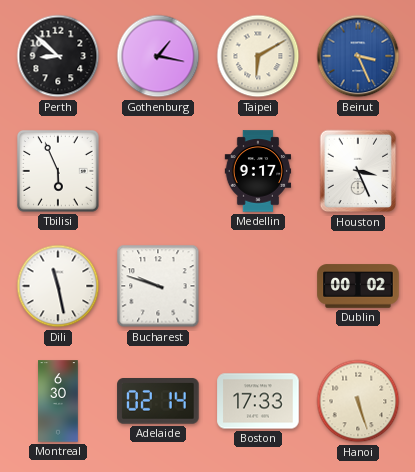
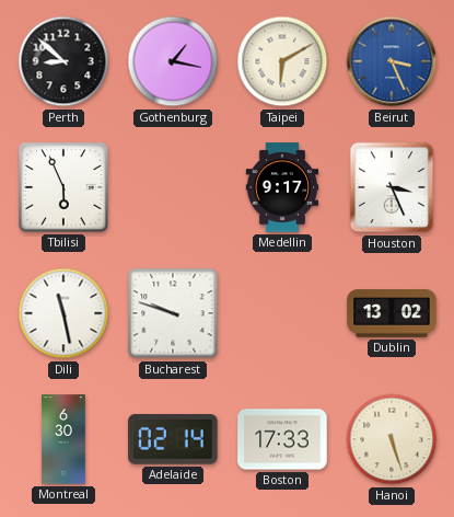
Dublin: 00:02 -> 13:02 (392, 313)
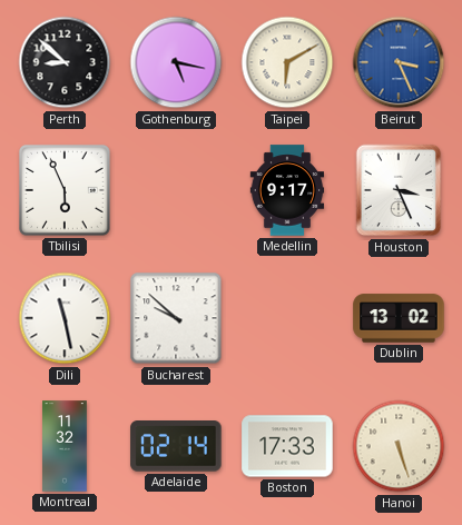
Gothenburg: 1:17 -> 5:17 (176, 62)
Bucharest: 9:48 -> 9:52 (176, 318)
Montreal: 6:30 -> 11:32 (65, 446)
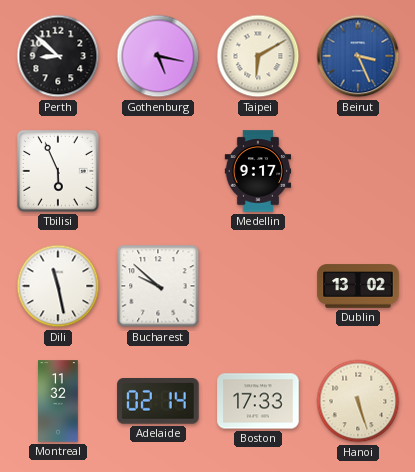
Houston: 3:26 -> none (399, 190)
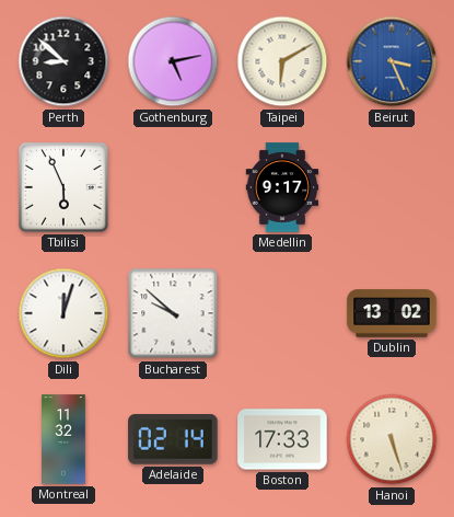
Gothenburg: 5:17 -> 5:13 (173, 61)
Dili: 11:28 -> 12:03 (63, 313)
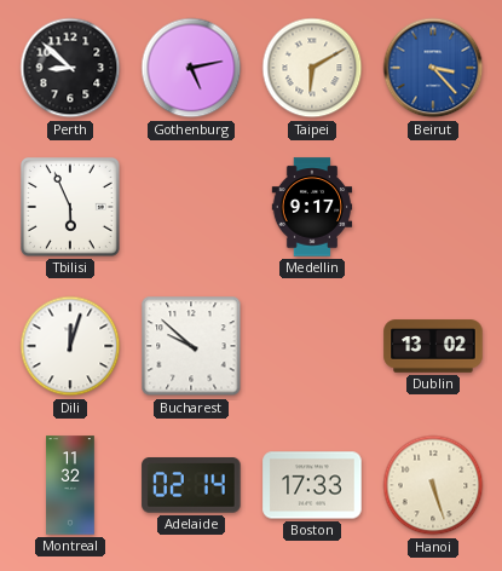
Beirut: 3:26 -> 3:23 (433, 68)
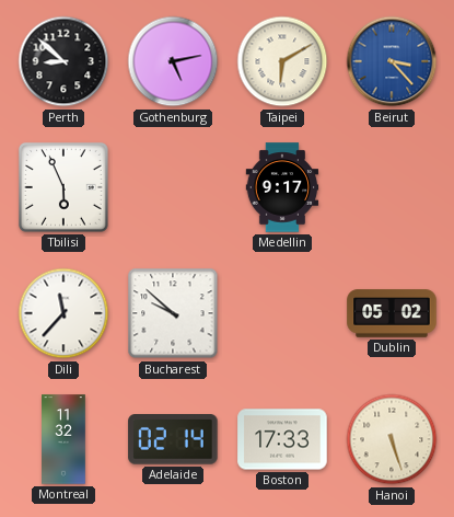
Dili: 12:03 -> 11:37 (63, 313)
Dublin: 13:02 -> 05:02 (392, 313)
